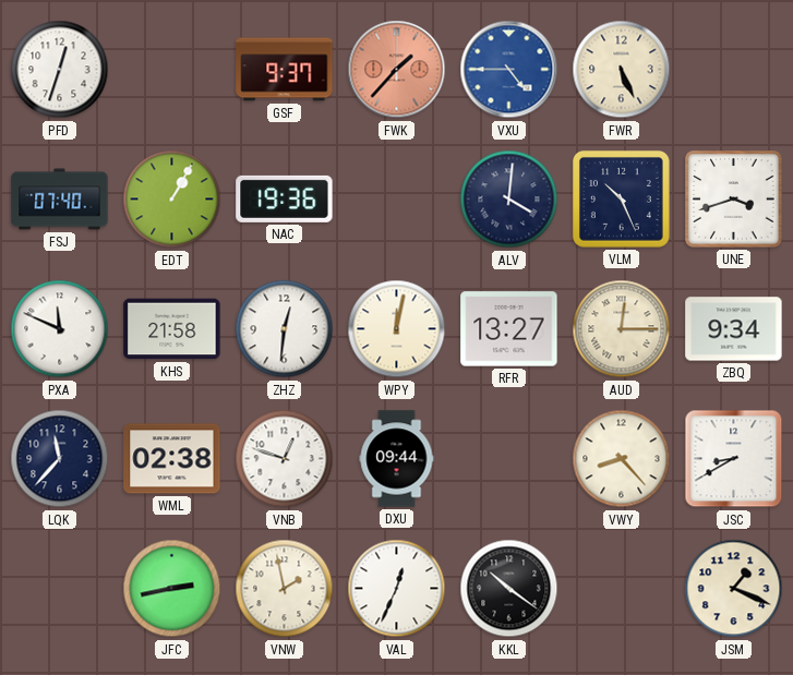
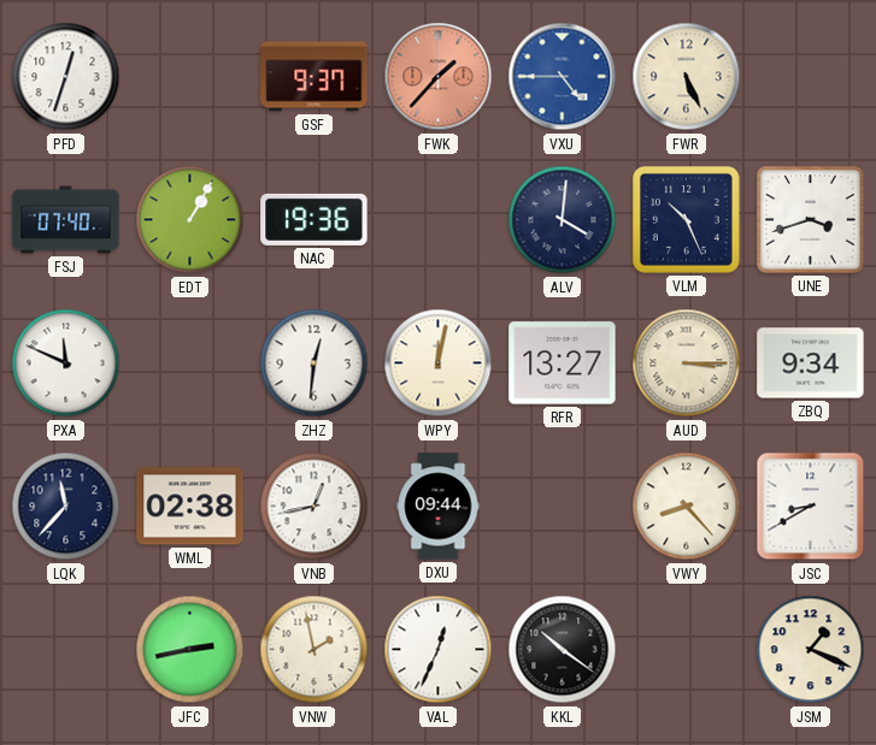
KHS: 21:58 -> none (172, 329)
AUD: 12:15 -> 3:15 (687, 363)
VNB: 12:48 -> 12:43 (314, 507)
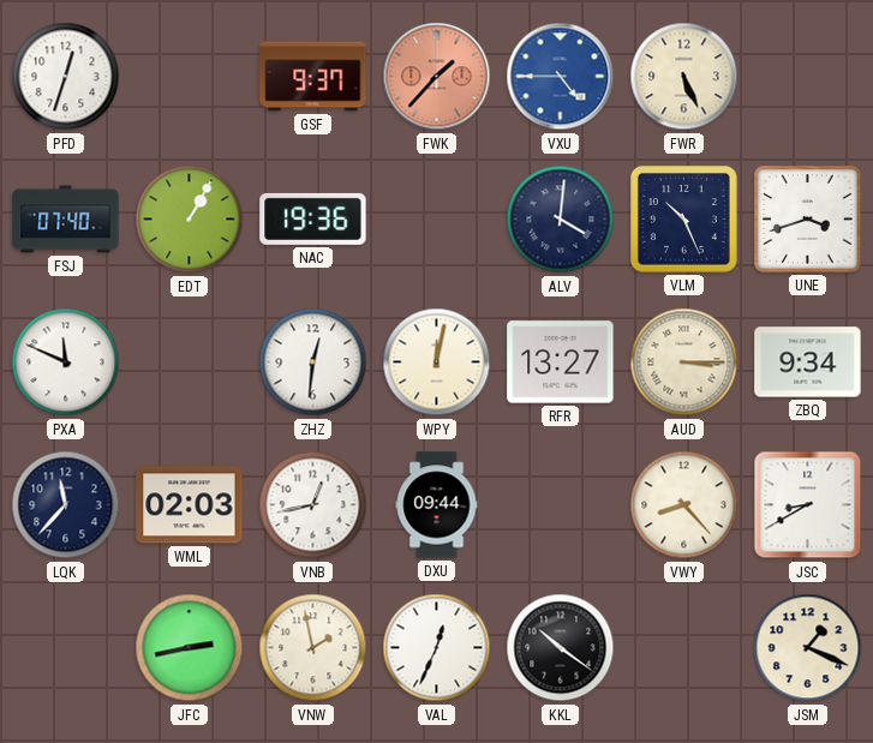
WML: 02:38 -> 02:03 (190, 505)
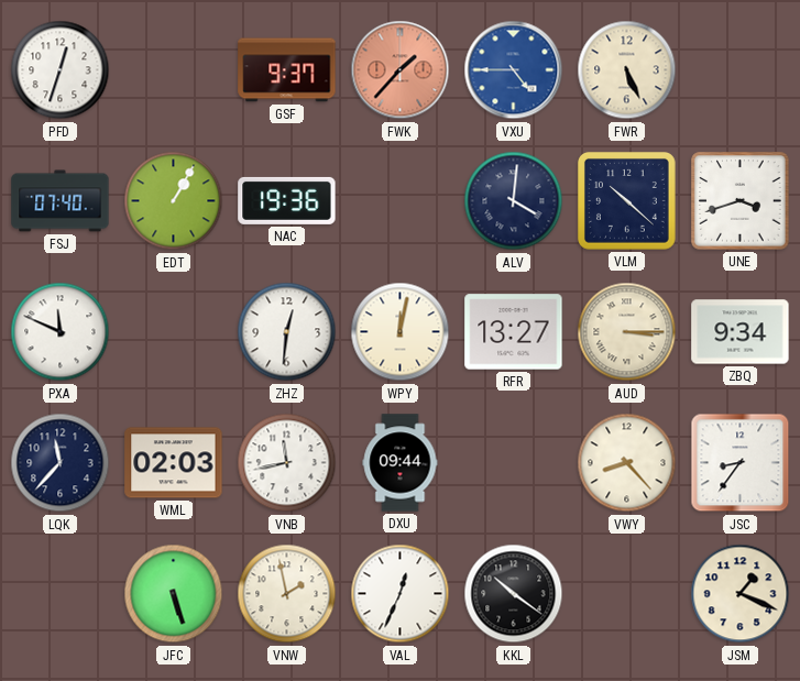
VLM: 10:26 -> 10:22 (626, 201)
VNB: 12:43 -> 11:43 (287, 463)
JSC: 8:40 -> 8:36 (741, 463)
JFC: 2:43 -> 5:27 (174, 594)
